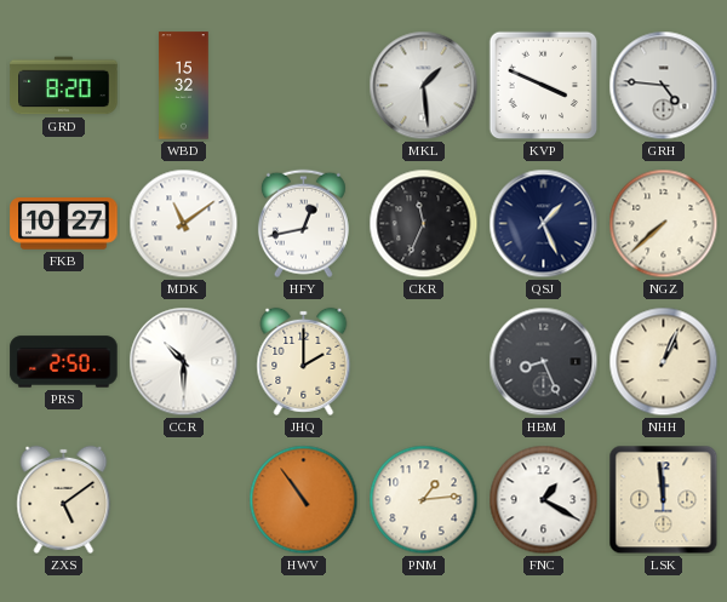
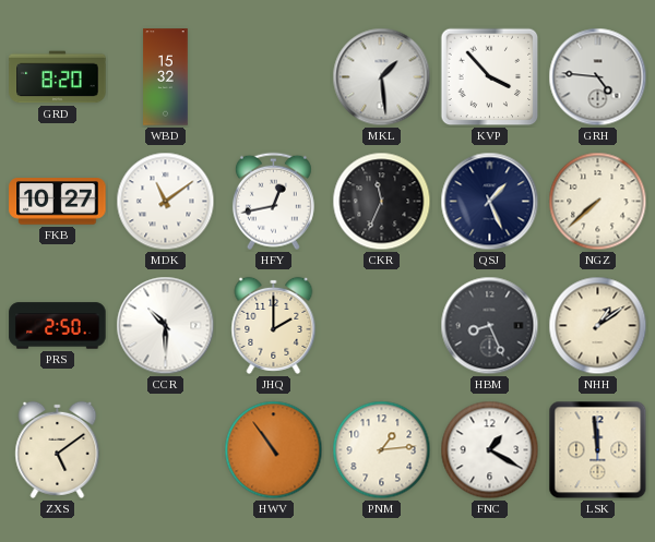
KVP: 3:49 -> 3:53 (490, 77)
NHH: 1:04 -> 1:09 (598, 326)
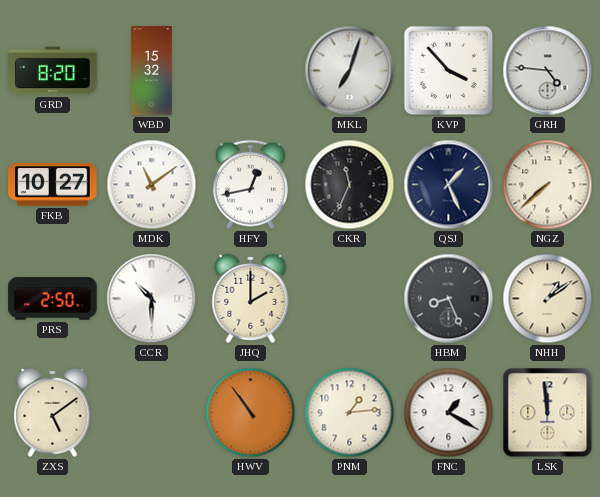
MKL: 1:29 -> 7:03 (350, 71)
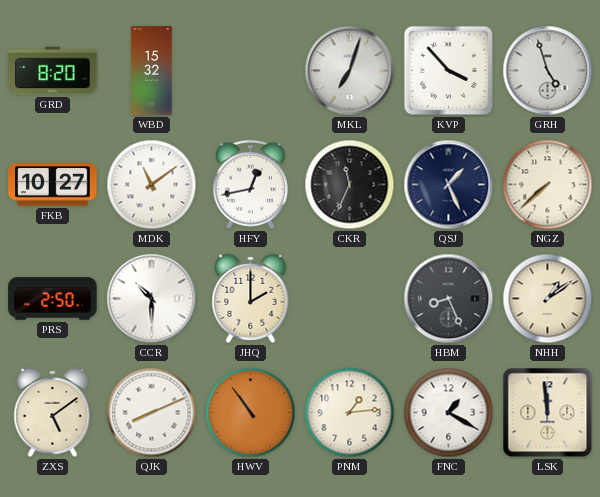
GRH: 4:46 -> 4:57 (548, 71)
QJK: none -> 8:11 (152, 413)
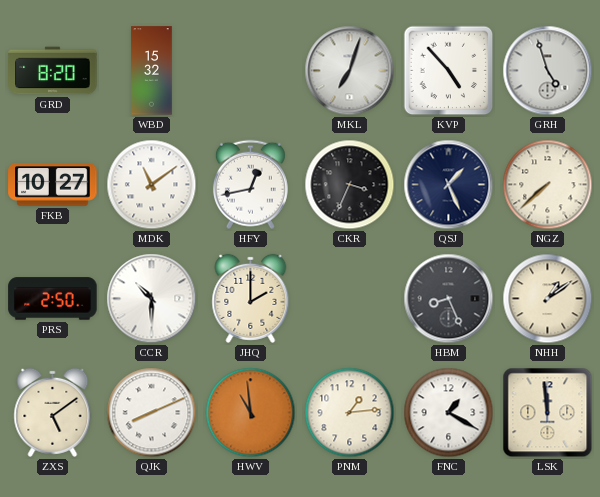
KVP: 3:53 -> 4:53 (449, 71)
CKR: 11:34 -> 3:34 (350, 185)
HWV: 10:54 -> 10:59 (251, 413)
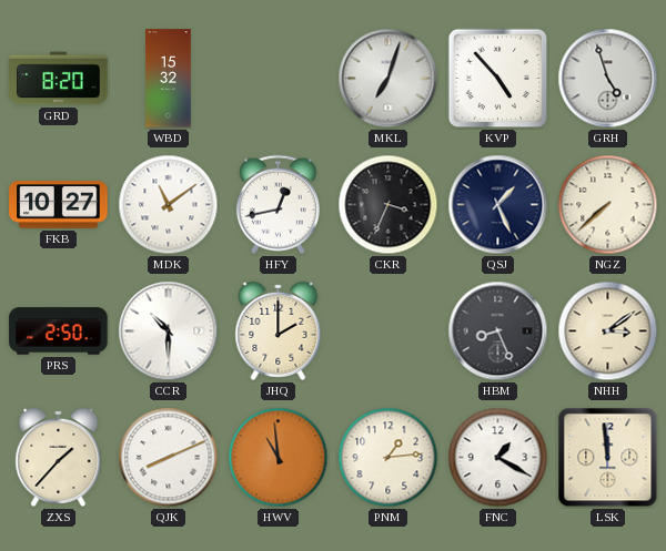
NHH: 1:09 -> 3:09 (608, 331)
ZXS: 5:09 -> 1:37 (59, 457)
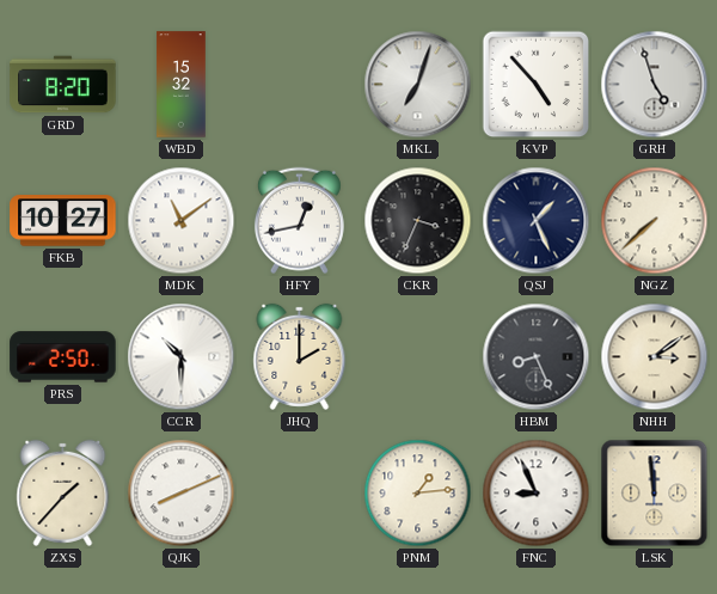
HWV: 10:59 -> none (279, 458)
FNC: 1:20 -> 8:56 (537, 494)
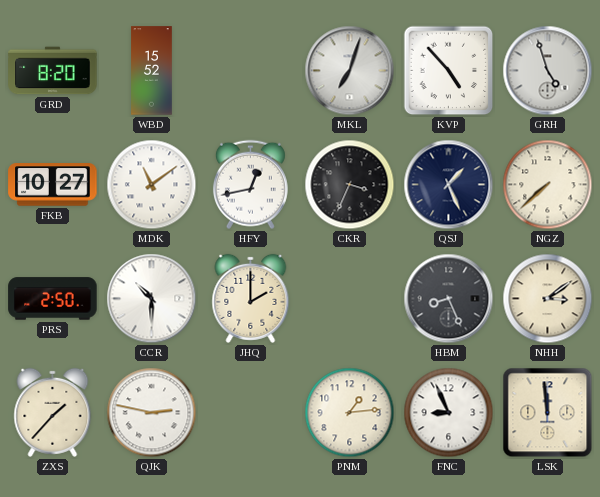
WBD: 15:32 -> 15:52 (152, 71)
QJK: 8:11 -> 2:47 (152, 413)
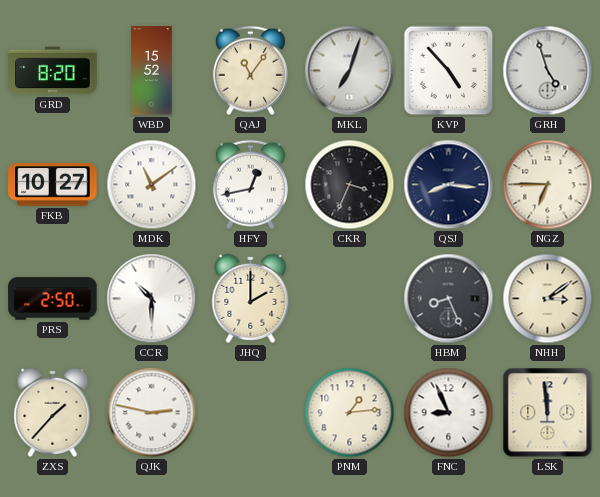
QAJ: none -> 11:06 (250, 71)
QSJ: 1:26 -> 8:16 (449, 185)
NGZ: 7:38 -> 6:45 (548, 185)
